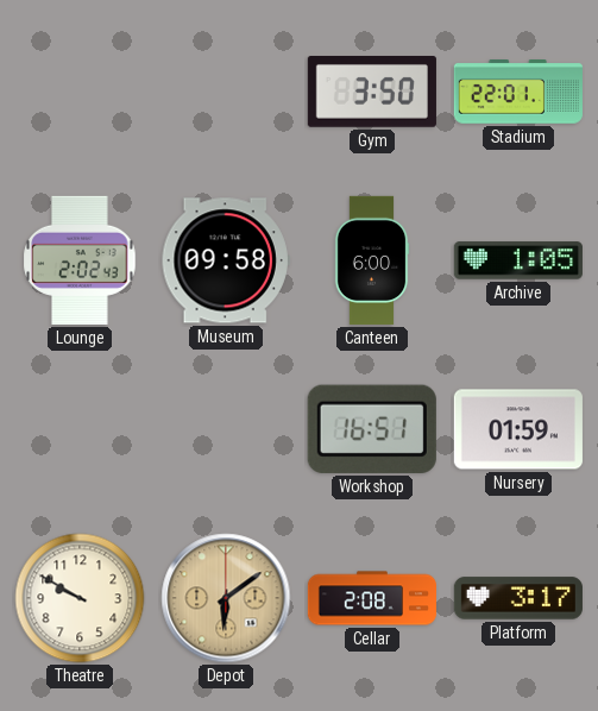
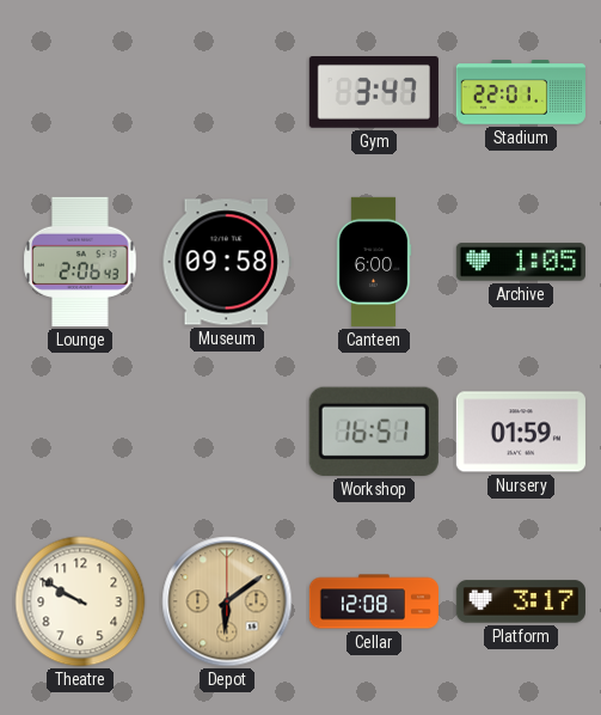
Gym: 3:50 -> 3:47 (374, 93)
Lounge: 2:02 -> 2:06 (80, 262)
Cellar: 2:08 -> 12:08 (373, 601)
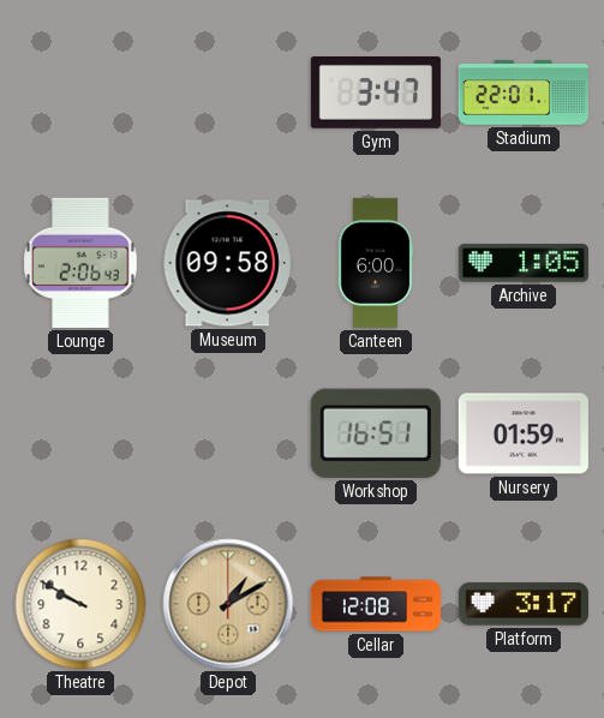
Depot: 6:09 -> 1:10 (228, 604)
